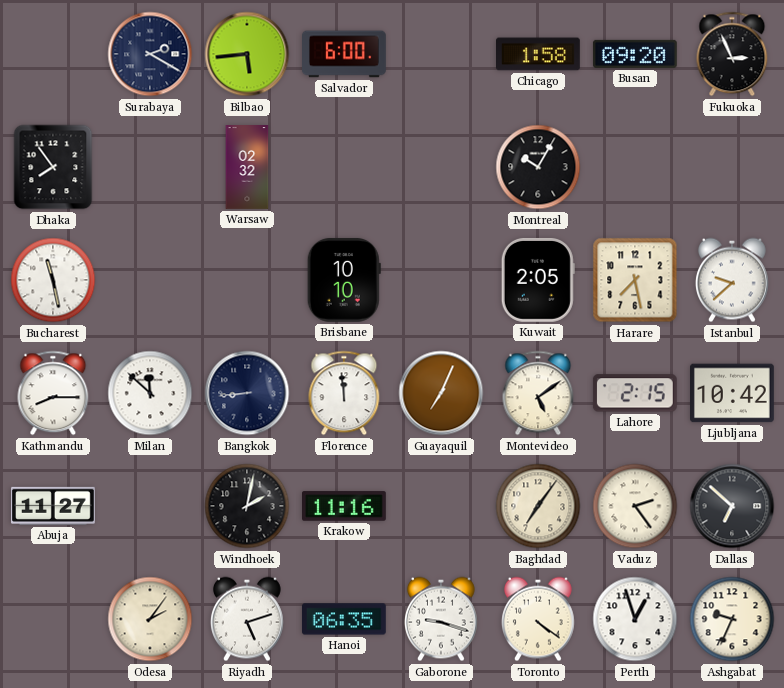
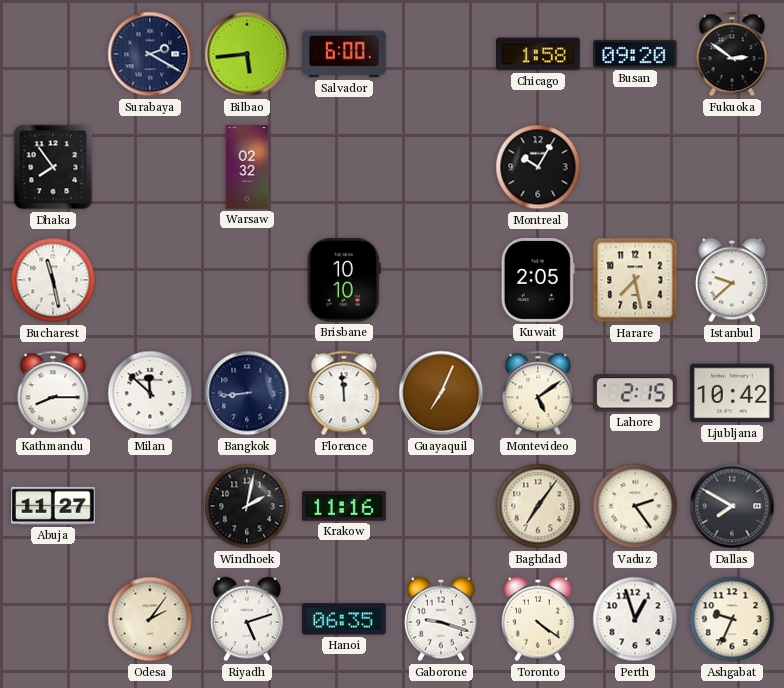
Fukuoka: 2:56 -> 2:51 (732, 54)
Dallas: 6:52 -> 7:50 (732, 506)
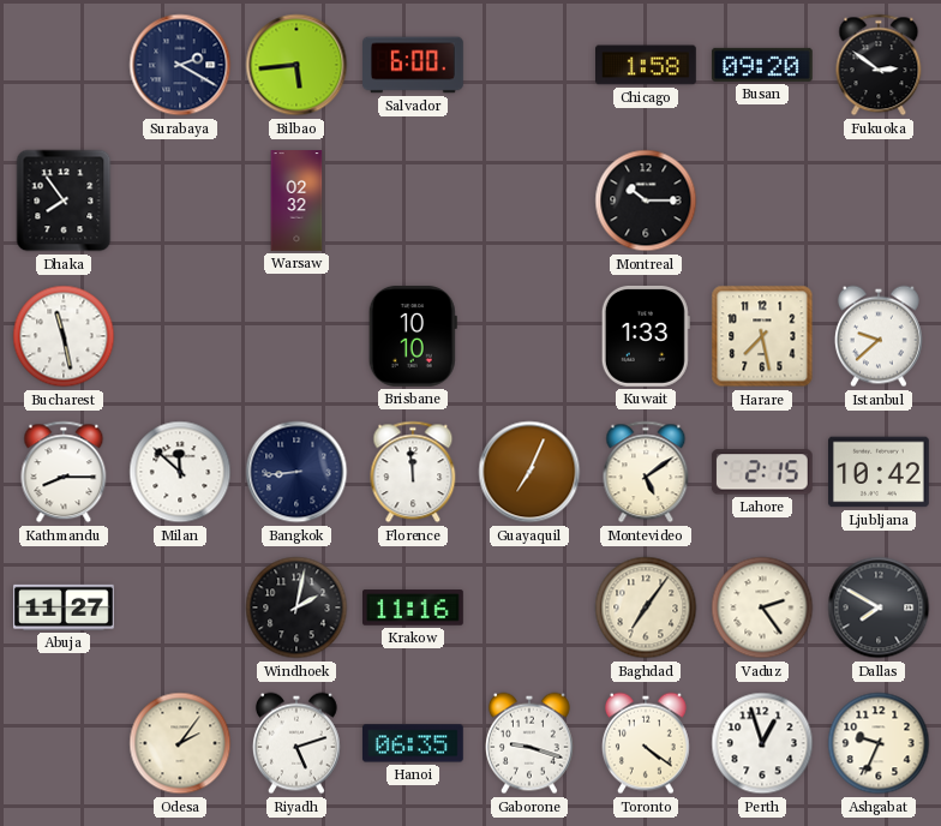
Montreal: 10:05 -> 10:15 (646, 200)
Kuwait: 2:05 -> 1:33 (646, 336)
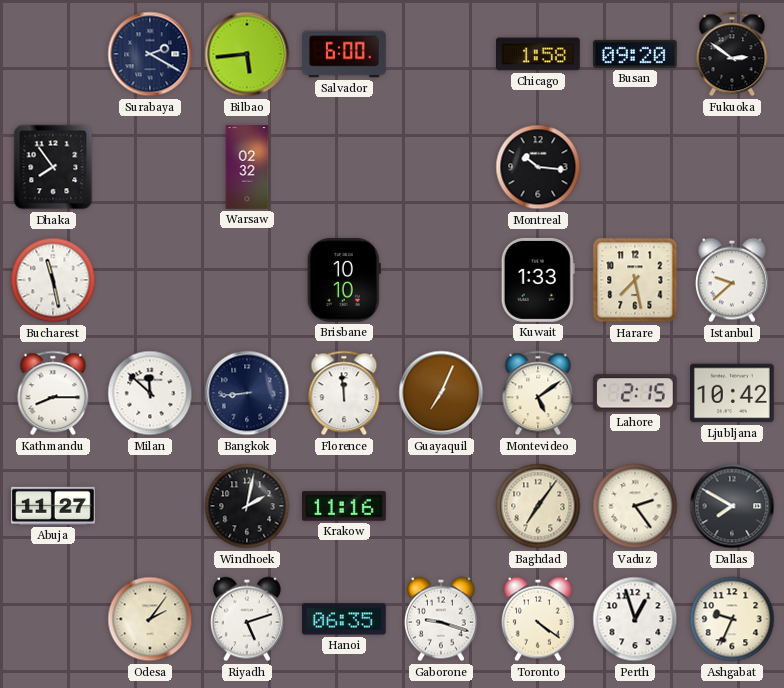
Montreal: 10:15 -> 10:16 (538, 167)
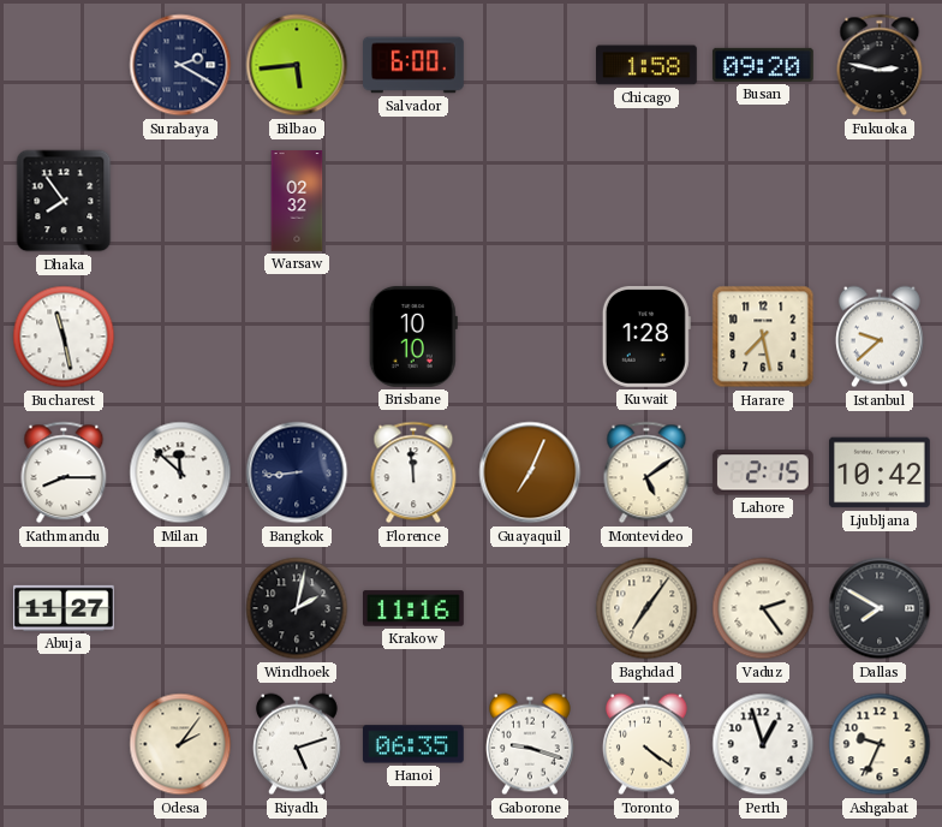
Fukuoka: 2:51 -> 2:47 (880, 65)
Montreal: 10:16 -> none (538, 167)
Kuwait: 1:33 -> 1:28 (646, 337)
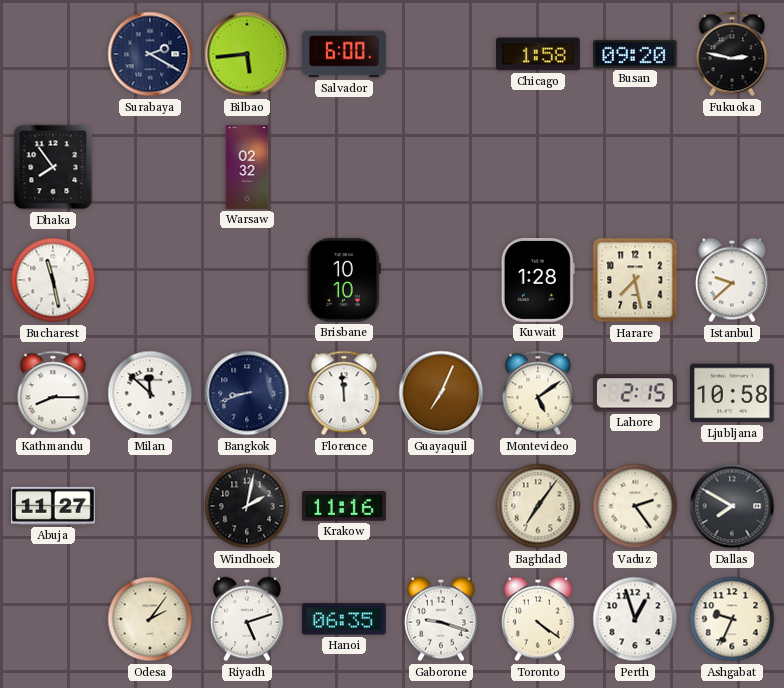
Bangkok: 8:44 -> 8:42 (247, 393)
Ljubljana: 10:42 -> 10:58 (733, 393)
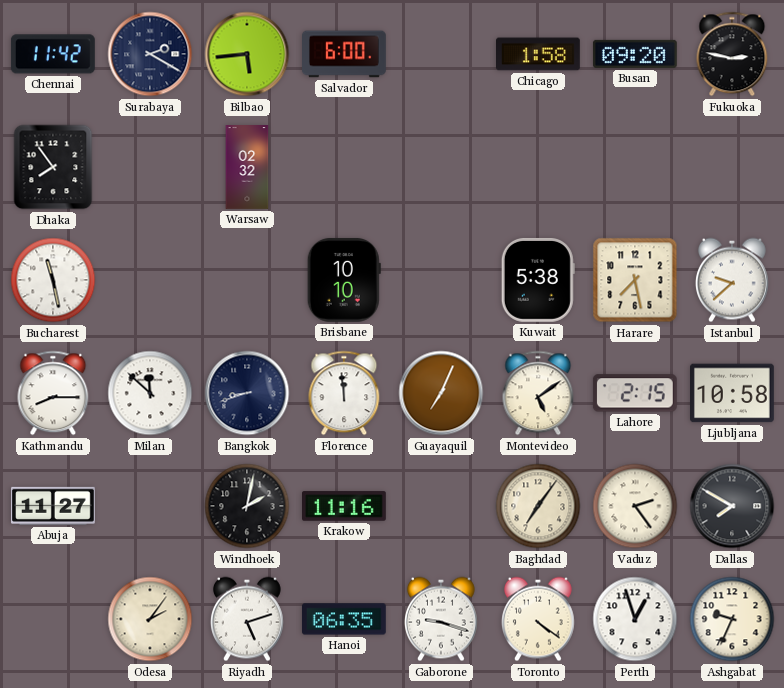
Chennai: none -> 11:42 (53, 54)
Kuwait: 1:28 -> 5:38 (538, 280)
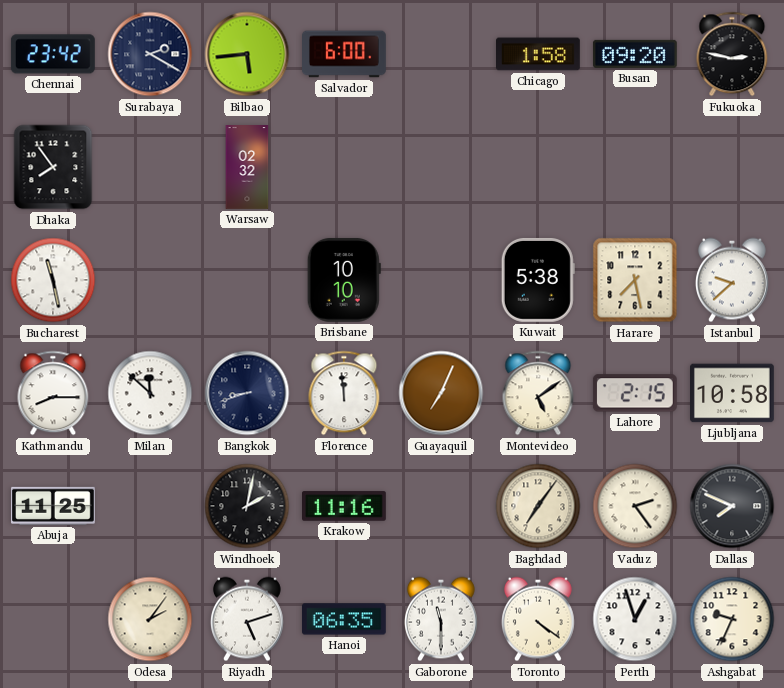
Chennai: 11:42 -> 23:42 (53, 54)
Abuja: 11:27 -> 11:25 (54, 506)
Dallas: 7:50 -> 7:49 (732, 506)
Gaborone: 9:18 -> 11:30 (441, 619)
